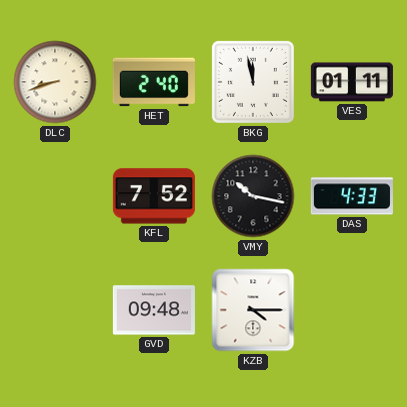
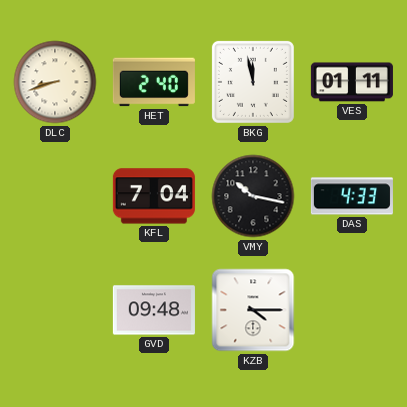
KFL: 7:52 -> 7:04 (154, 196)
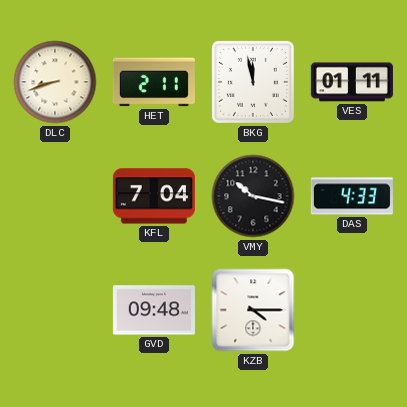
HET: 2:40 -> 2:11 (154, 82)
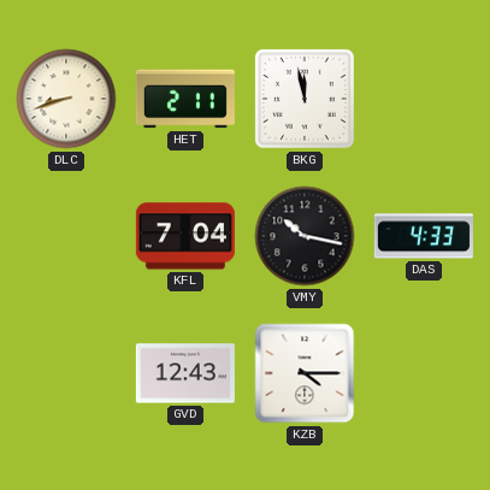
VES: 01:11 -> none (352, 82)
GVD: 09:48 -> 12:43 (185, 373)
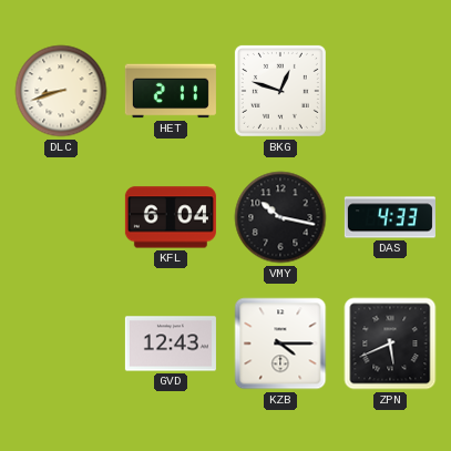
BKG: 11:58 -> 12:48 (280, 91)
KFL: 7:04 -> 6:04 (171, 217)
ZPN: none -> 5:41 (390, 344)
